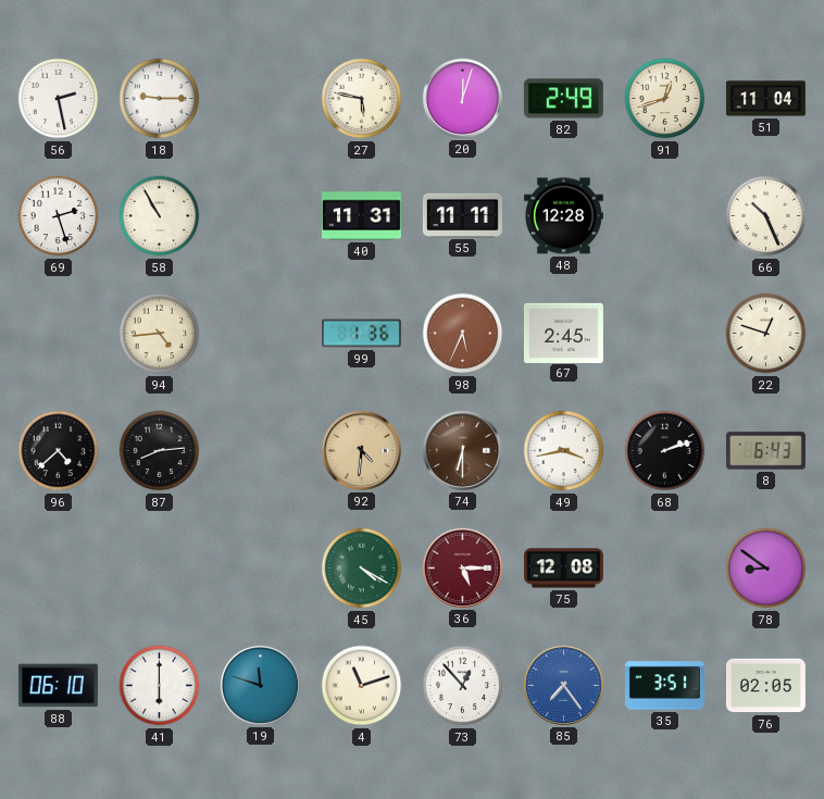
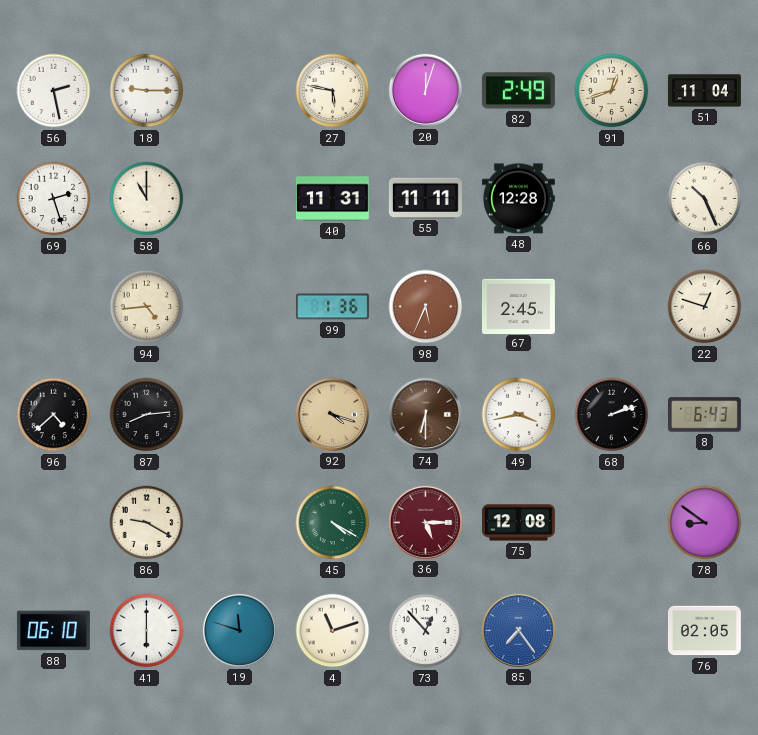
58: 10:55 -> 11:00 (147, 199)
92: 4:31 -> 4:18 (332, 414)
86: none -> 9:20 (147, 523)
35: 3:51 -> none (664, 686)
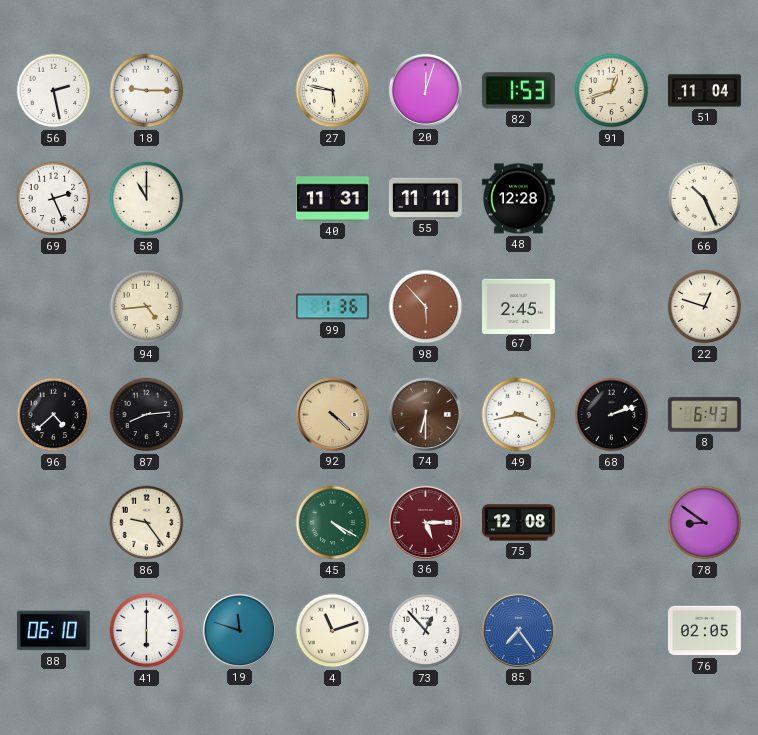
82: 2:49 -> 1:53 (518, 91)
69: 2:27 -> 2:26 (54, 199)
98: 5:34 -> 5:53 (426, 307)
92: 4:18 -> 4:22 (332, 414)
86: 9:20 -> 9:24 (147, 523)
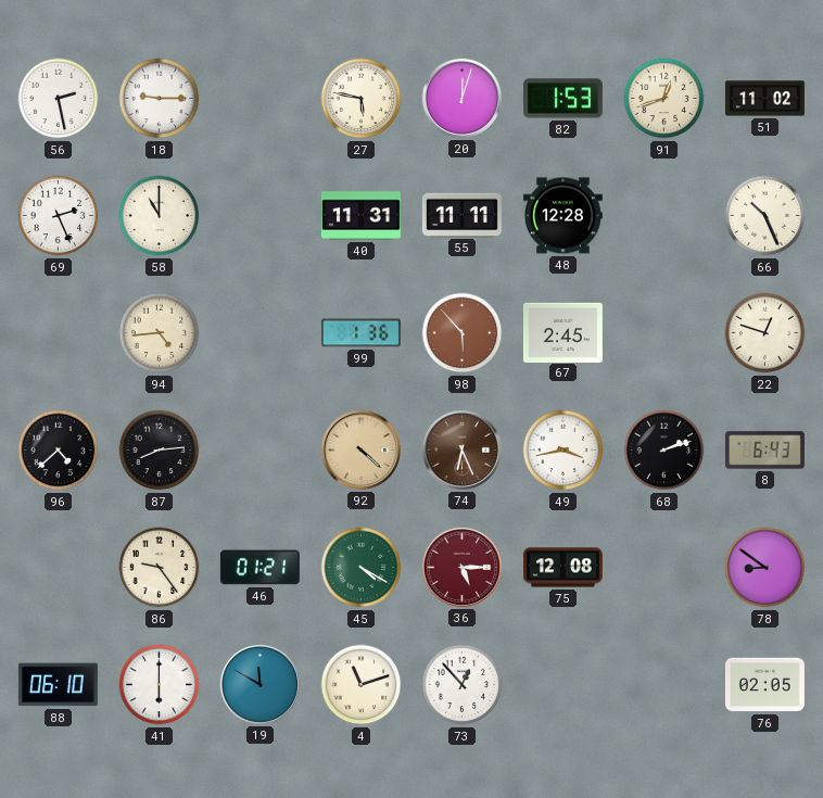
51: 11:04 -> 11:02 (764, 99)
74: 6:30 -> 6:26 (461, 449)
46: none -> 01:21 (259, 568)
19: 11:48 -> 11:50 (259, 684)
85: 7:24 -> none (518, 630)
